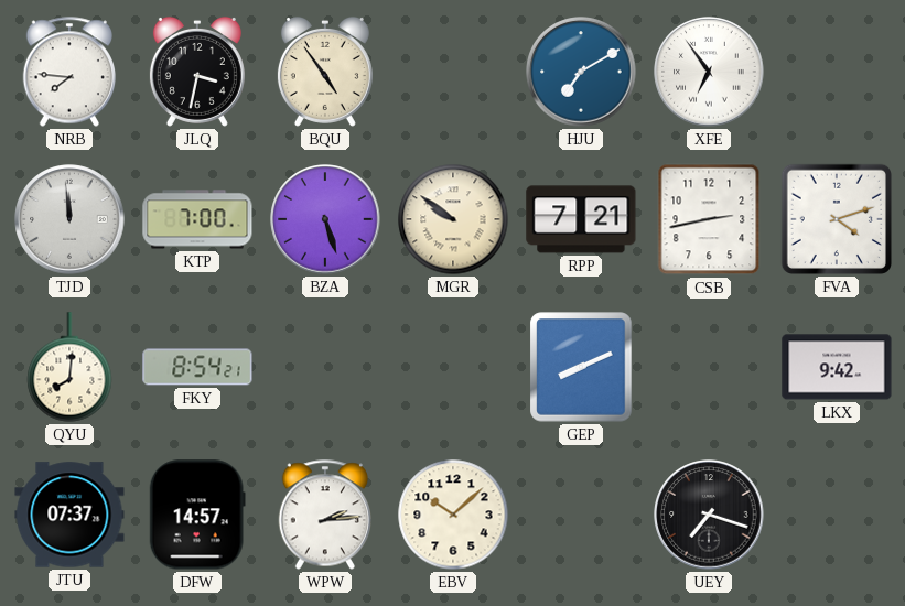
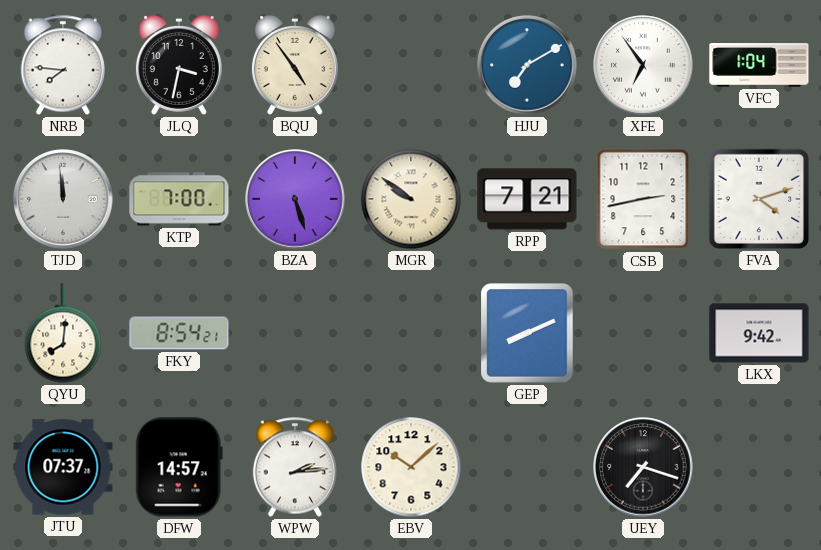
VFC: none -> 1:04 (759, 65)
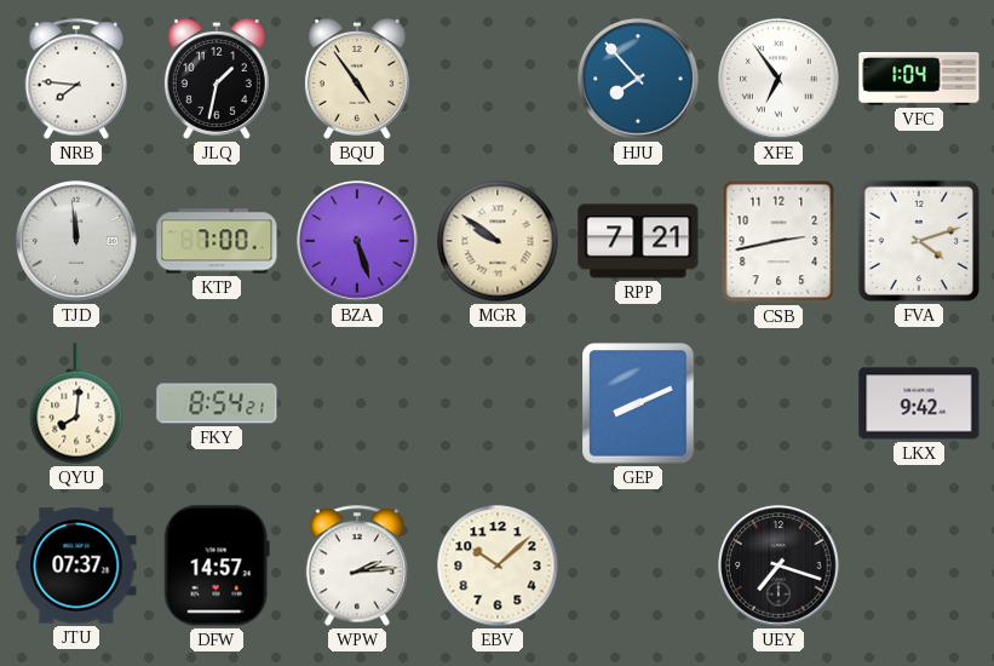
JLQ: 3:32 -> 1:32 (217, 79)
HJU: 7:10 -> 7:53 (638, 79)
